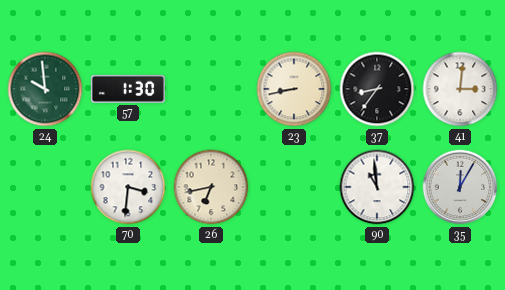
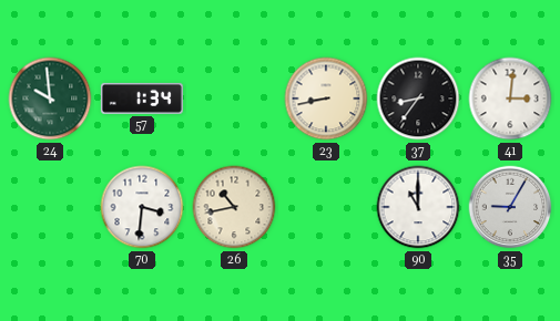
57: 1:30 -> 1:34 (142, 99)
26: 6:43 -> 10:43 (234, 207)
90: 10:59 -> 11:00 (418, 207)
35: 12:05 -> 9:05 (510, 207)
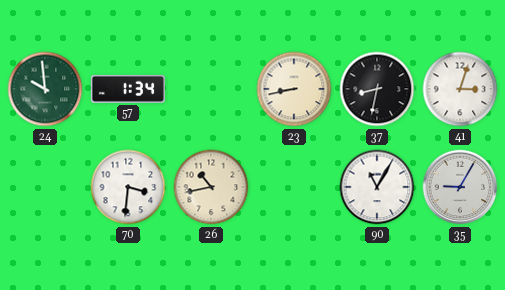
37: 8:36 -> 8:32 (377, 89)
41: 3:01 -> 3:03 (460, 89)
90: 11:00 -> 11:05 (377, 187)
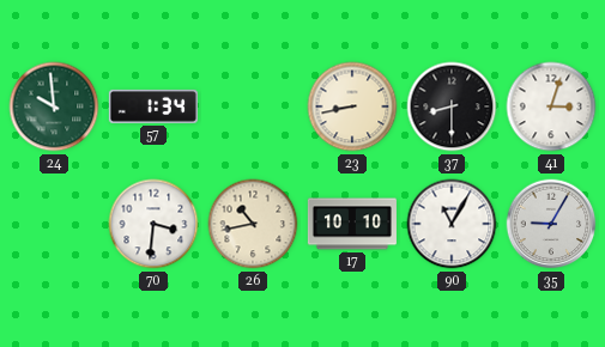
37: 8:32 -> 8:30 (452, 106)
17: none -> 10:10 (352, 224)
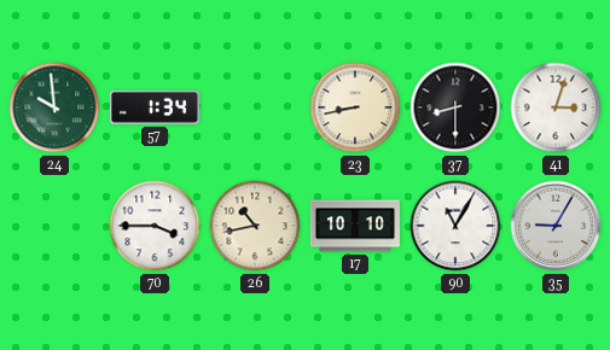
70: 3:31 -> 3:45 (155, 226)
